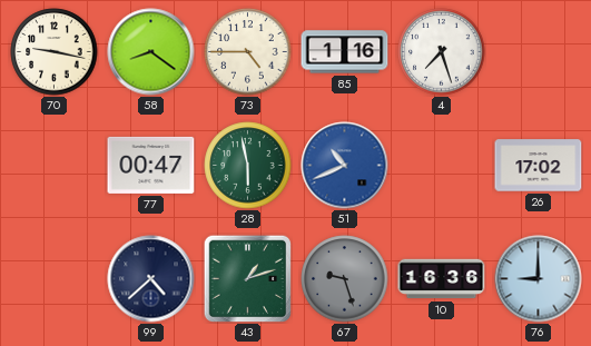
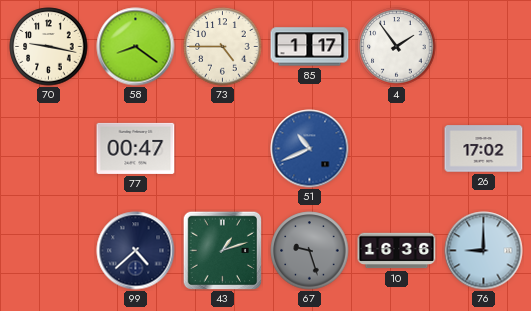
85: 1:16 -> 1:17 (310, 47)
4: 7:27 -> 1:54 (397, 47)
28: 5:58 -> none (248, 166)
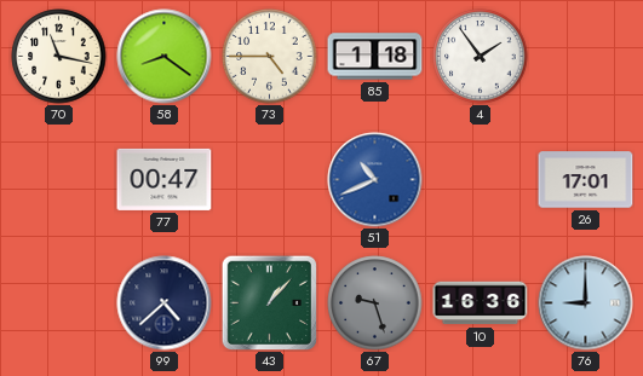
70: 9:17 -> 11:17 (59, 57)
85: 1:17 -> 1:18 (375, 57)
26: 17:02 -> 17:01 (586, 180)
43: 1:12 -> 1:07 (269, 302)
